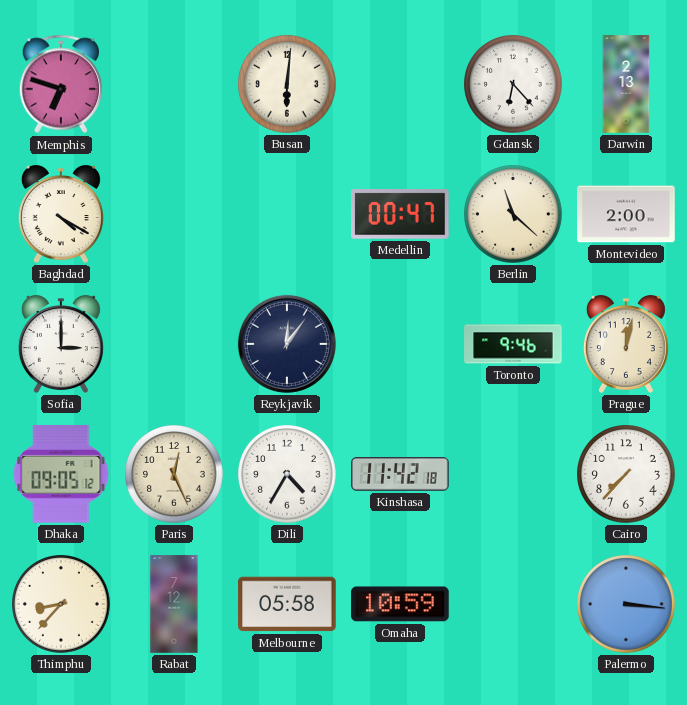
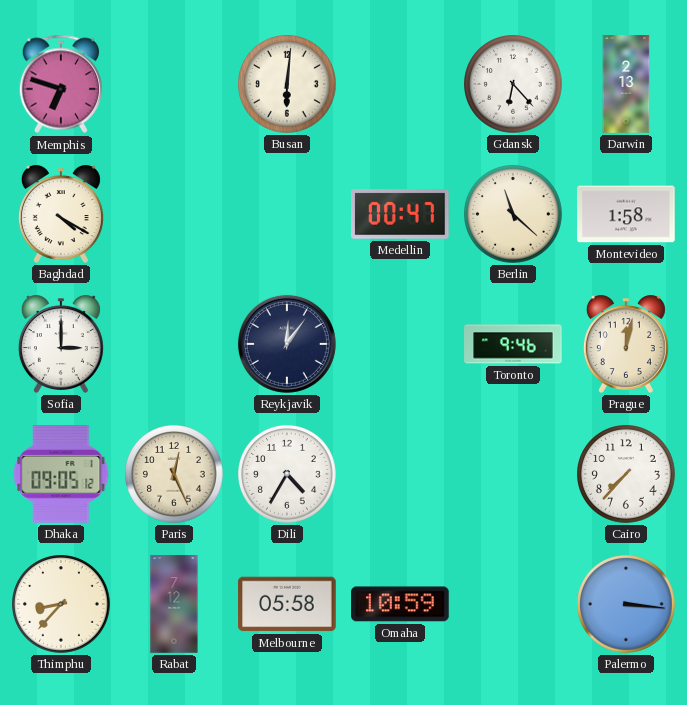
Montevideo: 2:00 -> 1:58 (626, 214)
Kinshasa: 11:42 -> none (400, 475)
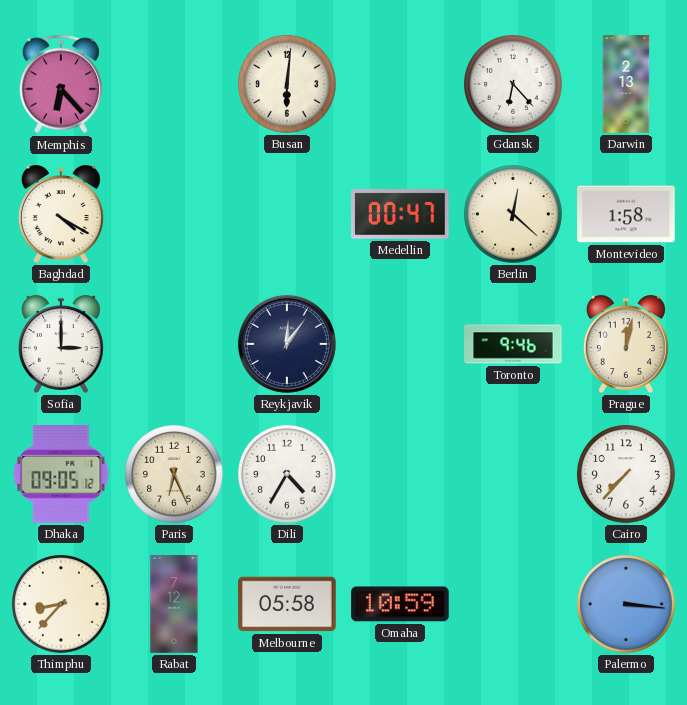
Memphis: 6:48 -> 6:23 (61, 84)
Berlin: 11:22 -> 12:22 (514, 215)
Paris: 12:26 -> 6:26 (175, 475)
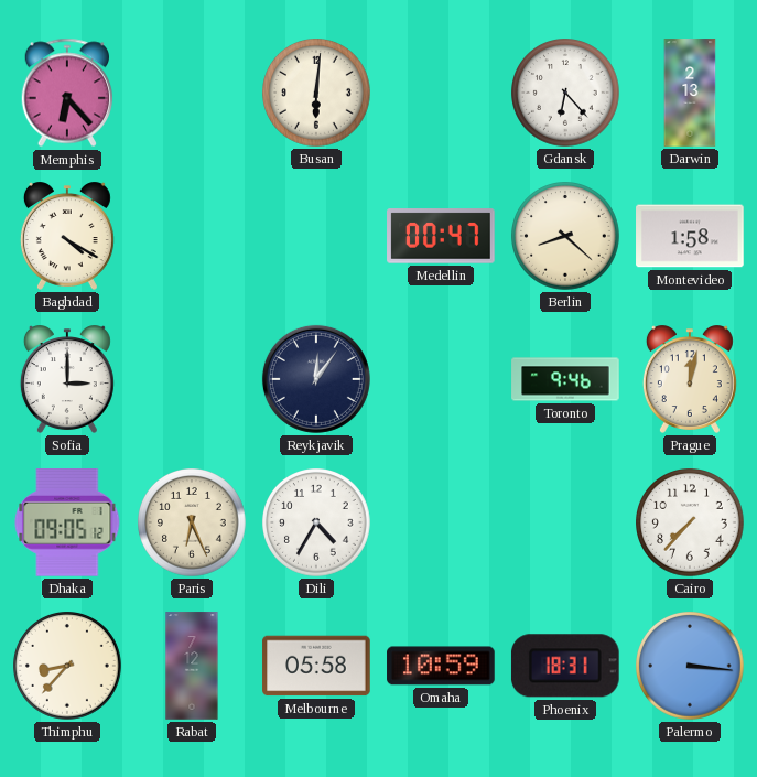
Berlin: 12:22 -> 8:22 (566, 237)
Phoenix: none -> 18:31 (565, 666)
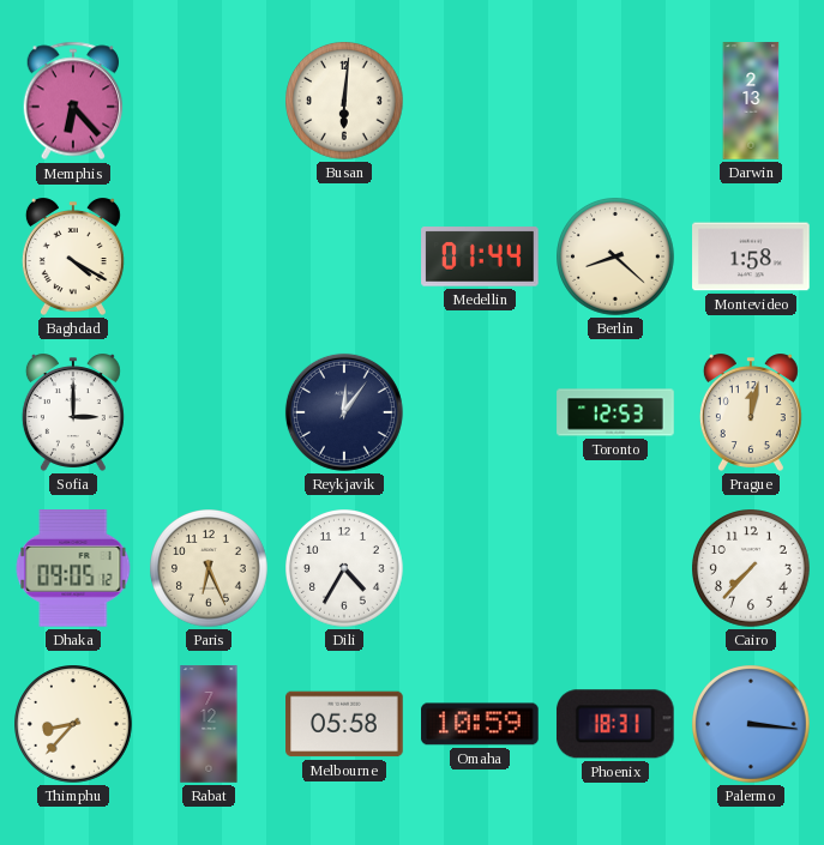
Gdansk: 6:23 -> none (566, 94)
Medellin: 00:47 -> 01:44 (480, 256)
Toronto: 9:46 -> 12:53 (615, 412)
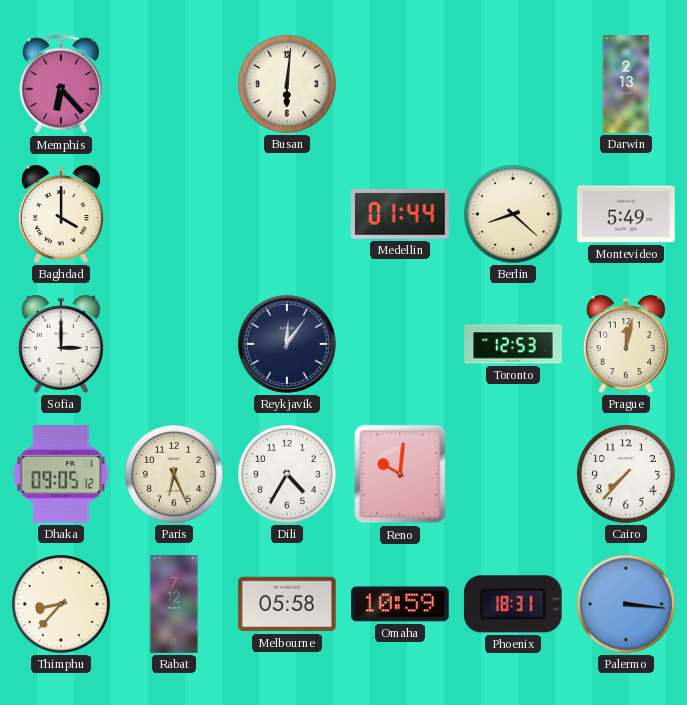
Baghdad: 4:20 -> 4:00 (61, 214)
Montevideo: 1:58 -> 5:49 (626, 214)
Reno: none -> 10:01 (400, 474)
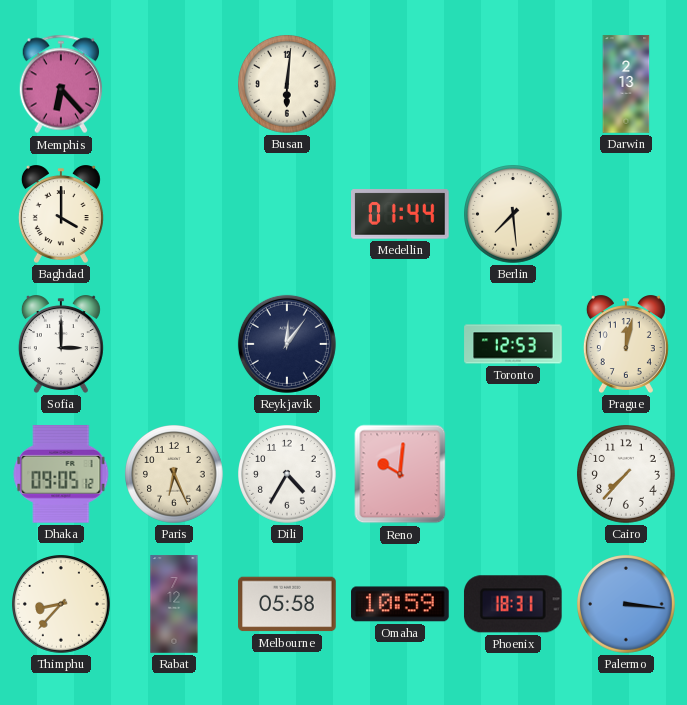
Berlin: 8:22 -> 7:29 (514, 215)
Montevideo: 5:49 -> none (626, 214)
